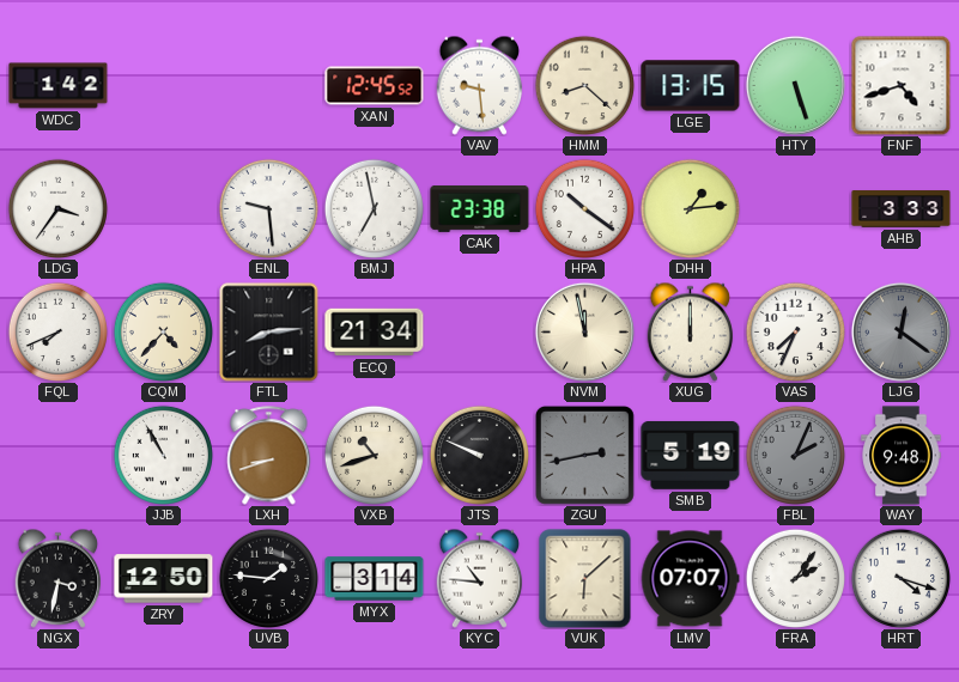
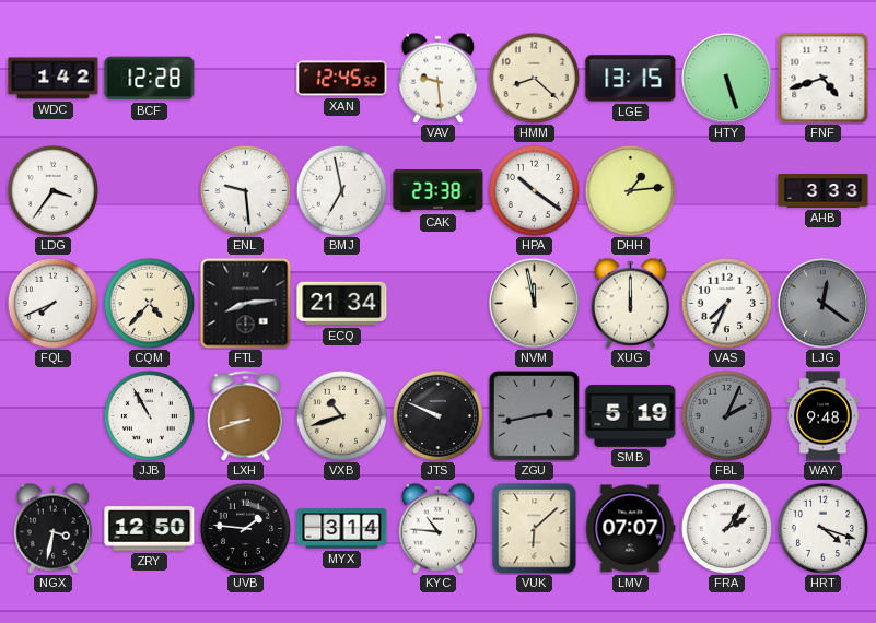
BCF: none -> 12:28 (150, 79)
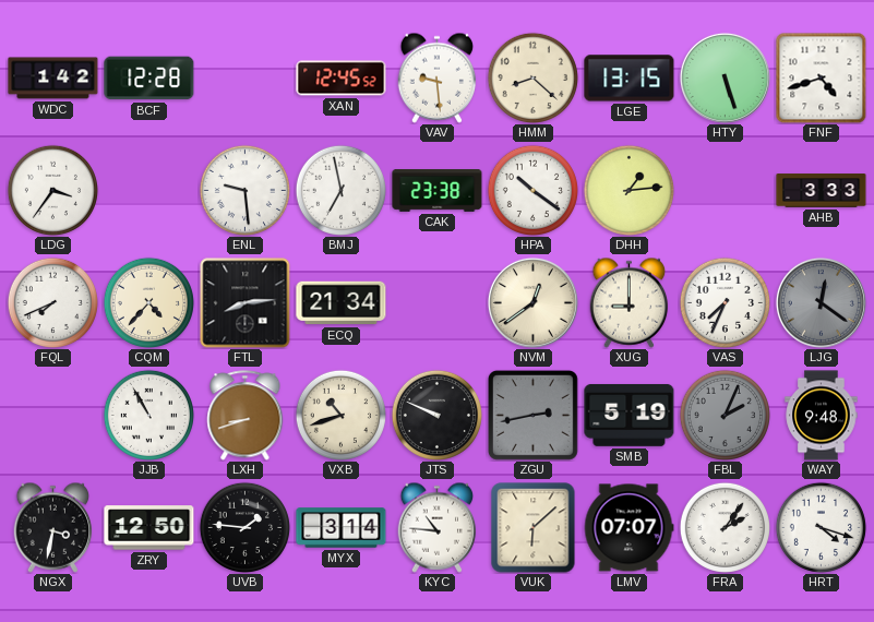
NVM: 11:58 -> 12:39 (532, 302)
XUG: 12:00 -> 9:00 (630, 302)
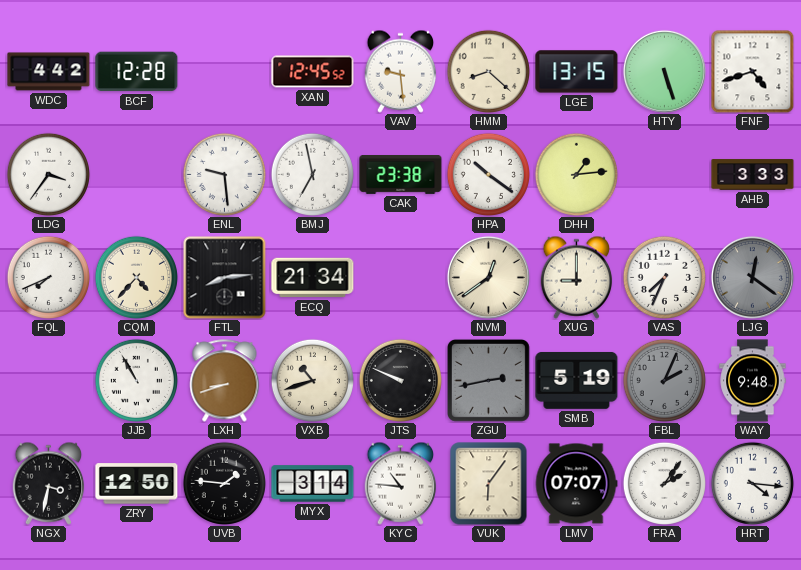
WDC: 1:42 -> 4:42 (49, 72)
VUK: 6:08 -> 6:06 (489, 484)
HRT: 4:18 -> 4:16 (752, 483)
